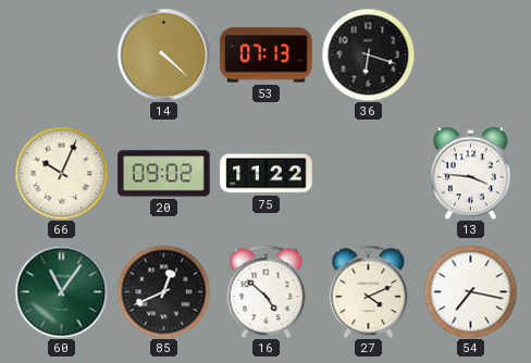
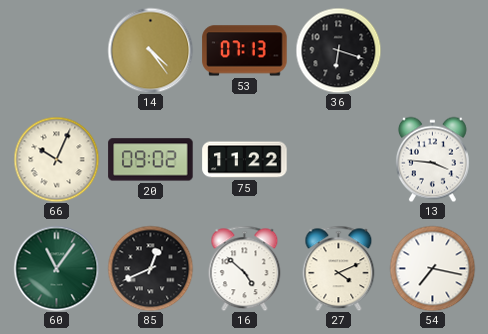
14: 4:22 -> 4:24 (150, 50)
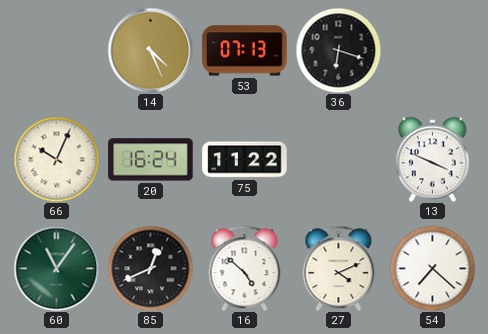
14: 4:24 -> 4:26 (150, 50)
20: 09:02 -> 16:24 (151, 160)
13: 3:46 -> 3:49 (432, 159)
54: 7:17 -> 7:22 (432, 268)
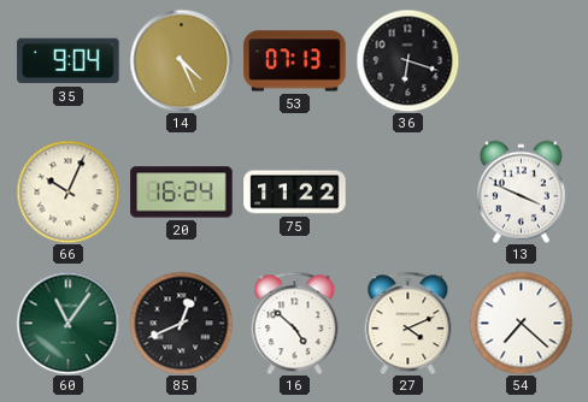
35: none -> 9:04 (69, 61)
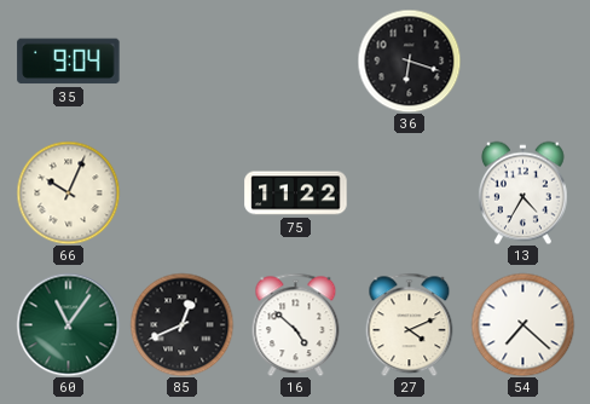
14: 4:26 -> none (181, 60)
53: 07:13 -> none (295, 61)
20: 16:24 -> none (182, 193)
13: 3:49 -> 4:35 (522, 192)
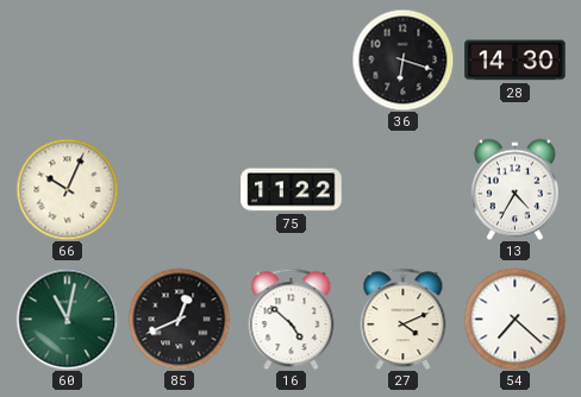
35: 9:04 -> none (69, 62)
28: none -> 14:30 (516, 61)
60: 11:06 -> 11:02 (67, 319)
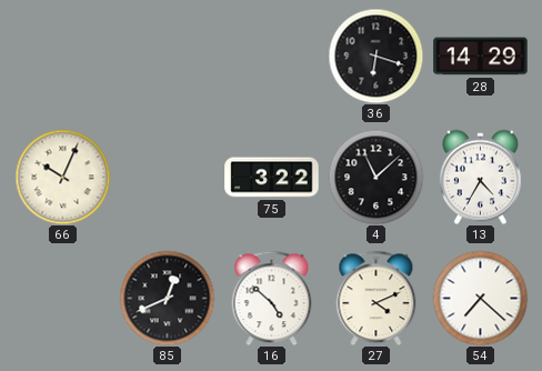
28: 14:30 -> 14:29 (481, 57)
75: 11:22 -> 3:22 (272, 178)
4: none -> 11:08 (375, 177)
60: 11:02 -> none (67, 319)
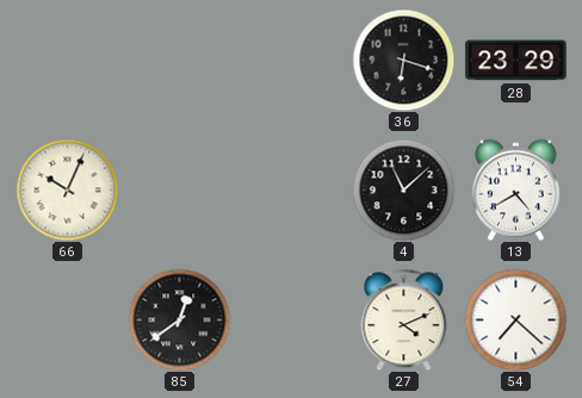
28: 14:29 -> 23:29 (516, 61)
75: 3:22 -> none (272, 178)
13: 4:35 -> 4:40 (515, 189)
85: 12:41 -> 12:39 (179, 319)
16: 4:52 -> none (272, 298)
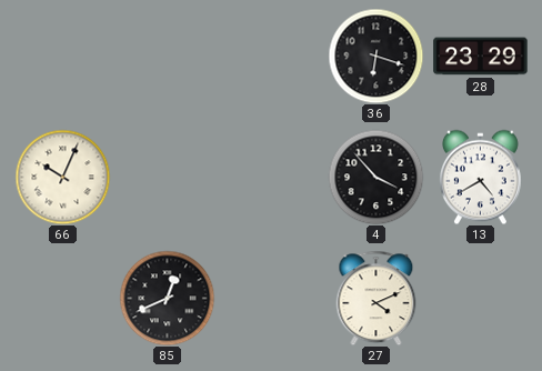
4: 11:08 -> 3:53 (375, 177)
85: 12:39 -> 12:41 (167, 298)
54: 7:22 -> none (515, 319)
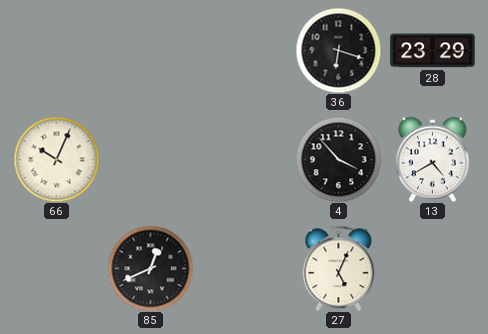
27: 4:11 -> 5:04 (339, 268)
